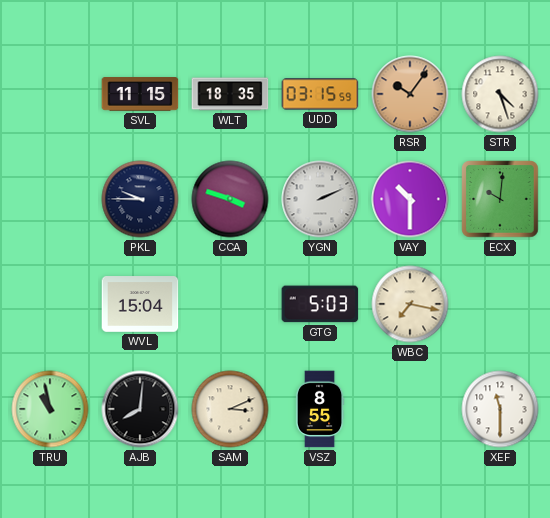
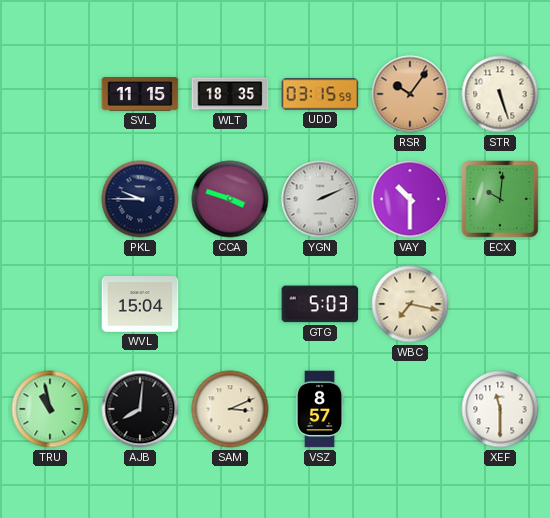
STR: 4:27 -> 5:27 (500, 94)
VSZ: 8:55 -> 8:57 (320, 409)
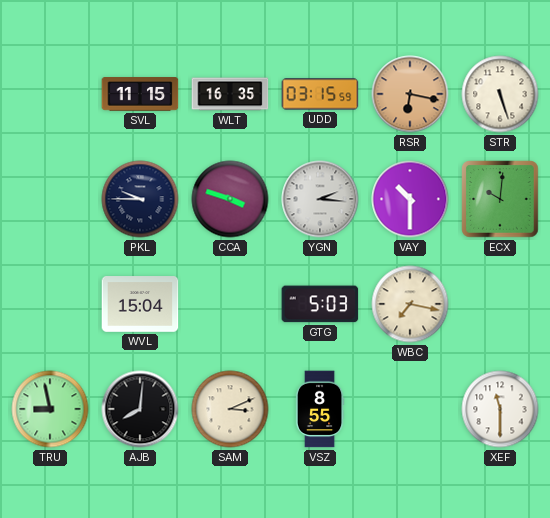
WLT: 18:35 -> 16:35 (230, 94)
RSR: 10:06 -> 6:17 (410, 94)
YGN: 2:11 -> 2:16 (320, 199)
TRU: 10:58 -> 8:58 (50, 409)
VSZ: 8:57 -> 8:55 (320, 409)
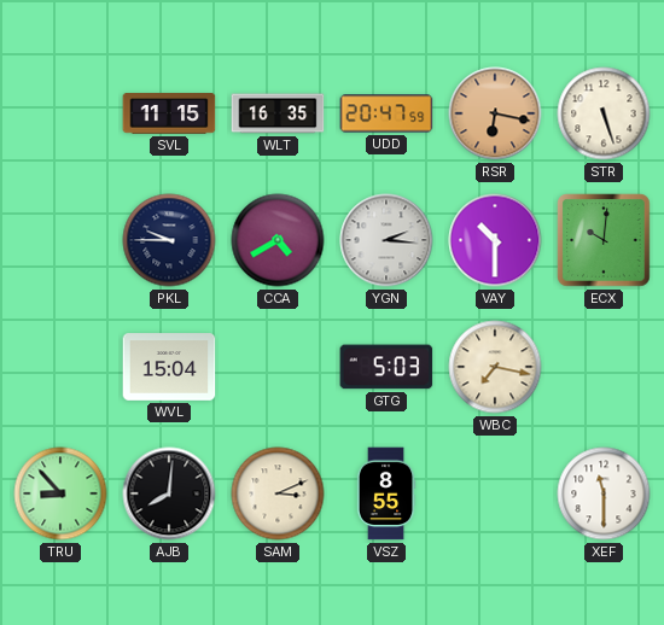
UDD: 03:15 -> 20:47 (386, 113)
CCA: 3:48 -> 4:40 (278, 240)
TRU: 8:58 -> 8:53 (60, 493)
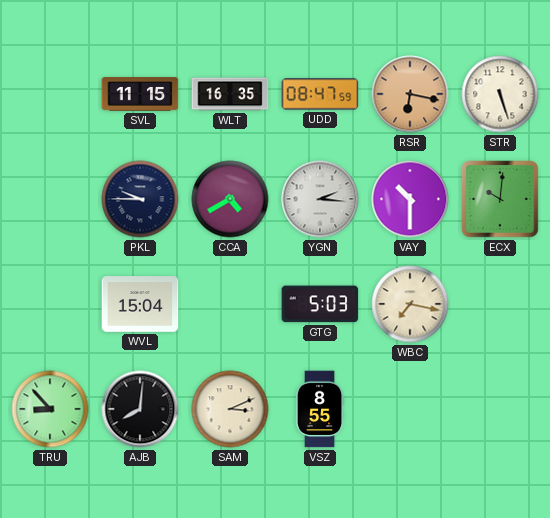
UDD: 20:47 -> 08:47 (320, 94)
XEF: 11:30 -> none (604, 493)
